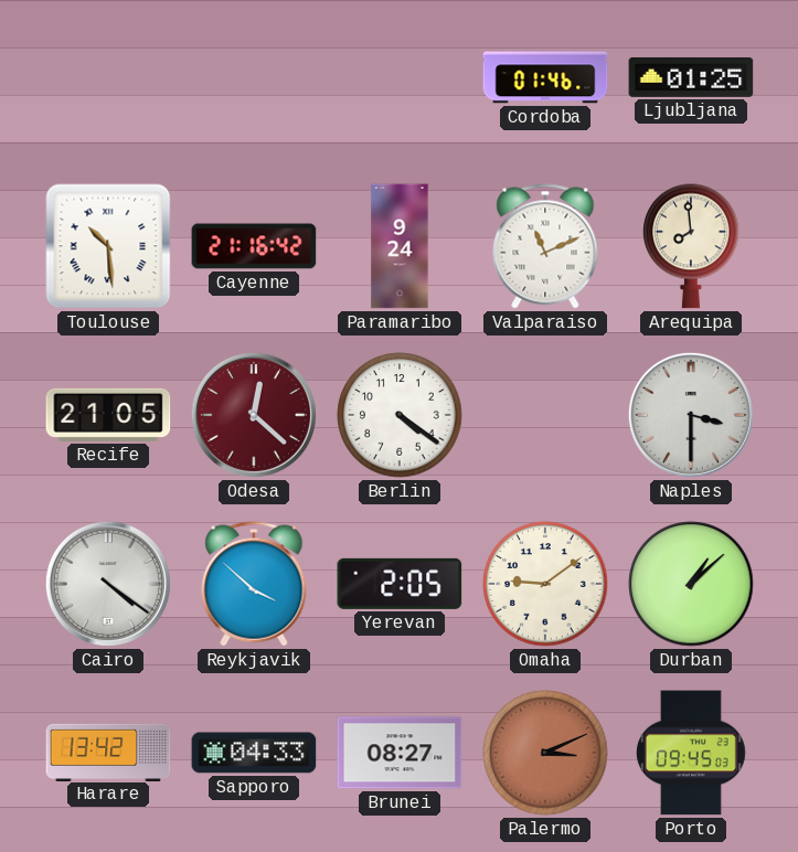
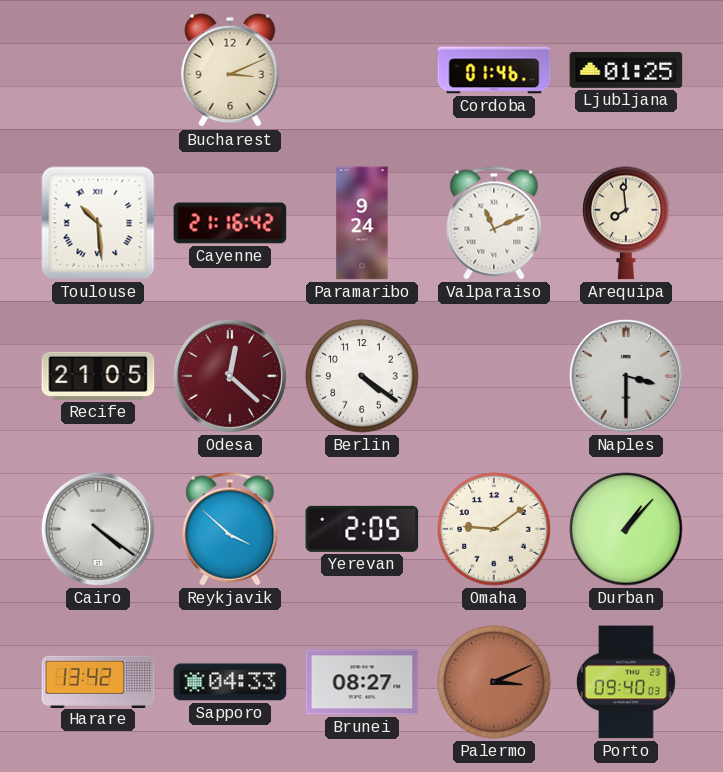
Bucharest: none -> 3:11 (230, 70)
Durban: 1:08 -> 1:07 (626, 529)
Porto: 09:45 -> 09:40 (626, 682)
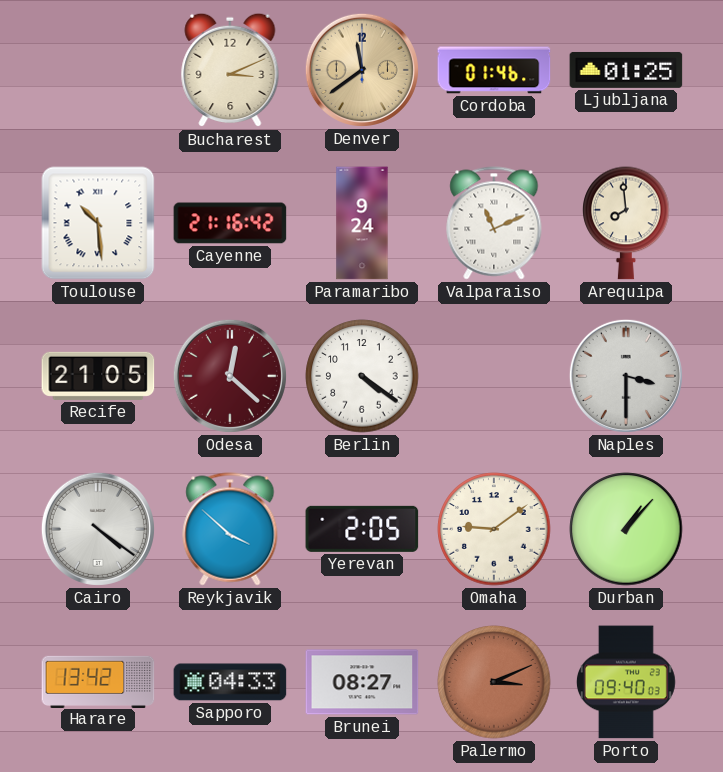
Denver: none -> 11:39 (362, 70)
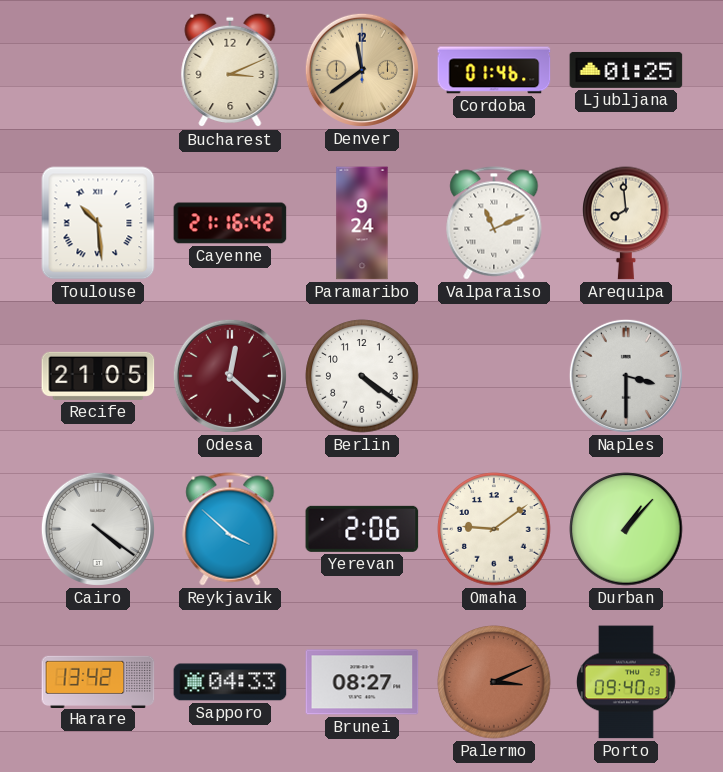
Yerevan: 2:05 -> 2:06 (362, 529)
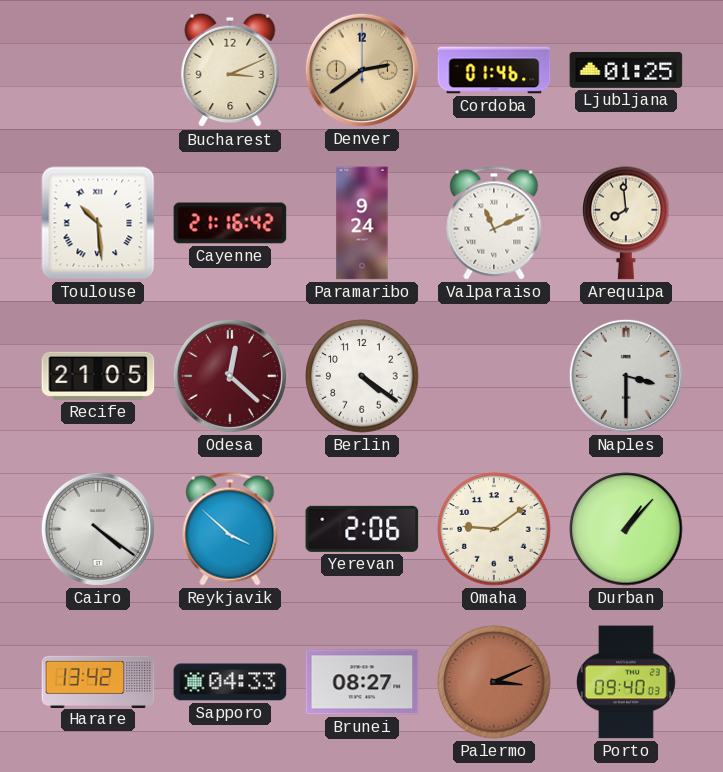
Denver: 11:39 -> 2:39 (362, 70)
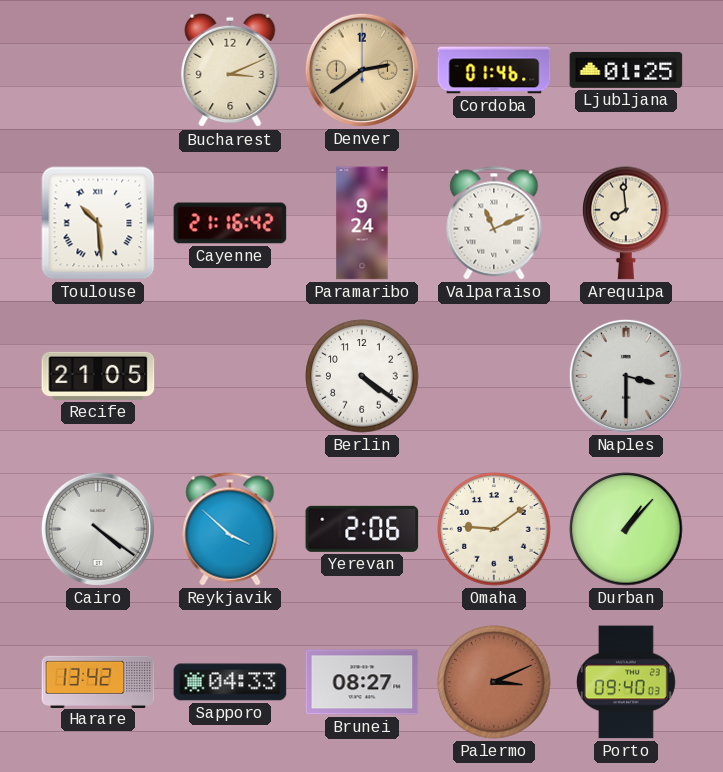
Odesa: 12:22 -> none (230, 376)
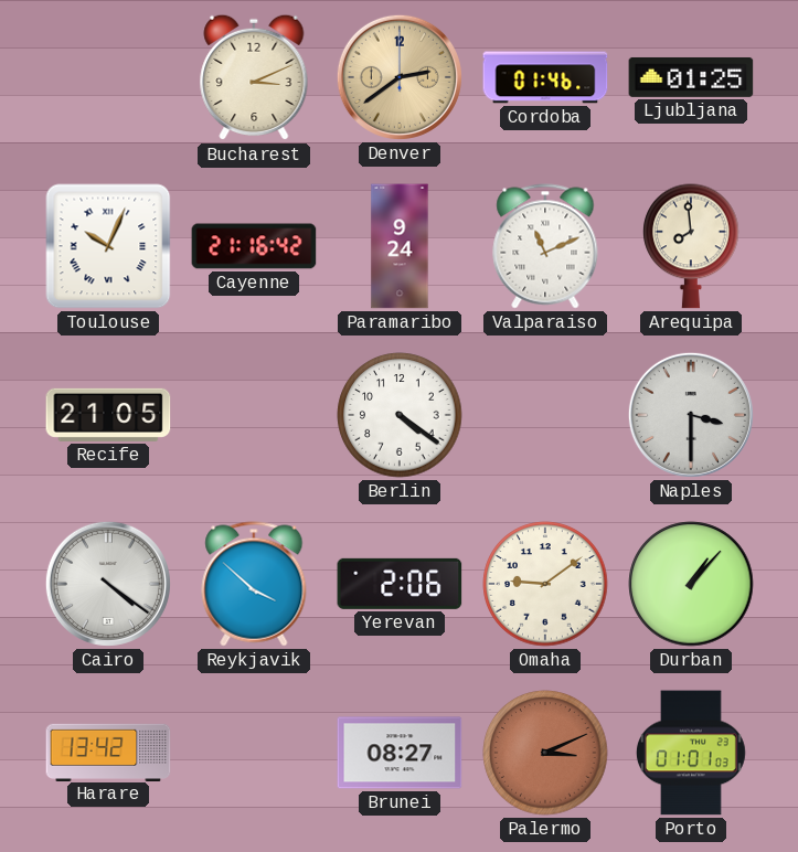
Toulouse: 10:29 -> 10:04 (108, 246)
Sapporo: 04:33 -> none (230, 682)
Porto: 09:40 -> 01:01 (691, 753)
